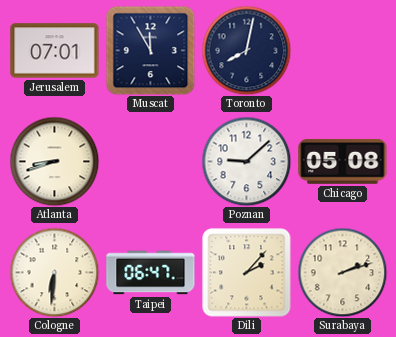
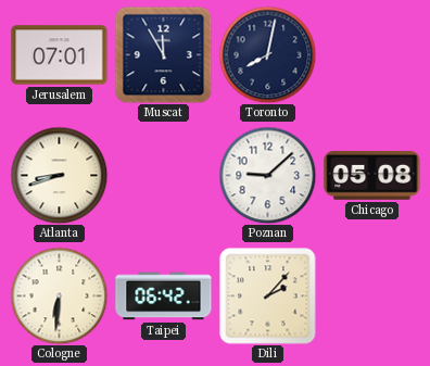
Taipei: 06:47 -> 06:42 (164, 296)
Surabaya: 2:12 -> none (342, 272)
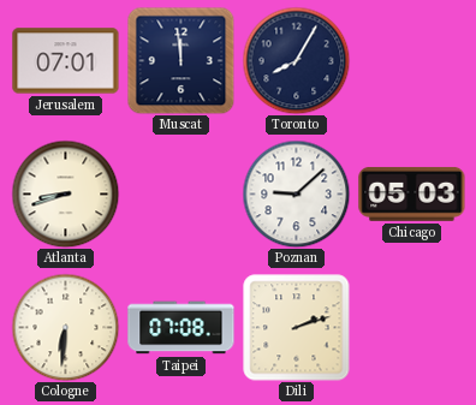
Muscat: 11:55 -> 11:59 (180, 60)
Toronto: 8:02 -> 8:05 (296, 60)
Chicago: 05:08 -> 05:03 (412, 193)
Taipei: 06:42 -> 07:08 (182, 328)
Dili: 2:07 -> 2:12 (297, 328)
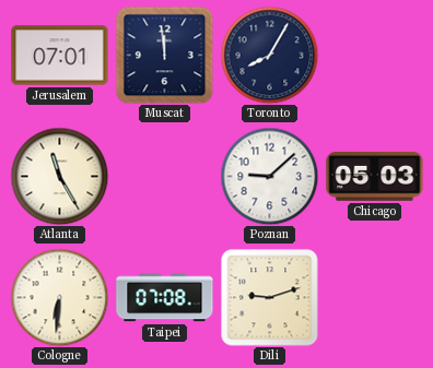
Atlanta: 8:42 -> 11:25 (59, 176)
Dili: 2:12 -> 9:12 (270, 298)
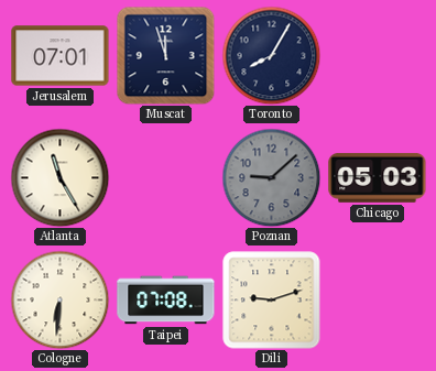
Muscat: 11:59 -> 11:57 (165, 55)
Poznan dial: white -> grey (271, 177)
